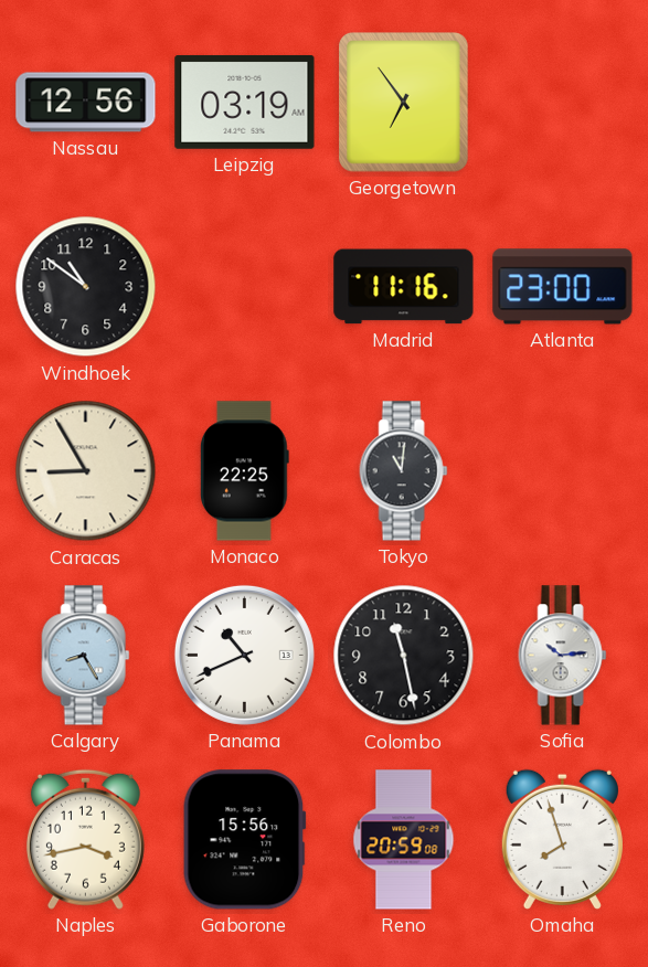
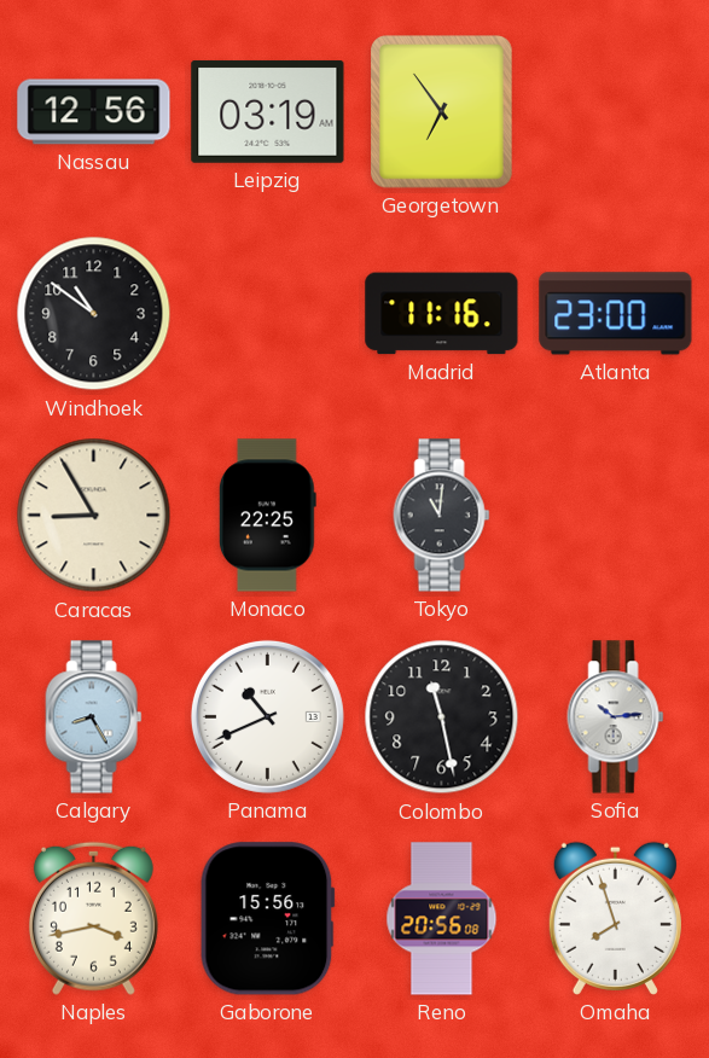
Reno: 20:59 -> 20:56 (442, 919)
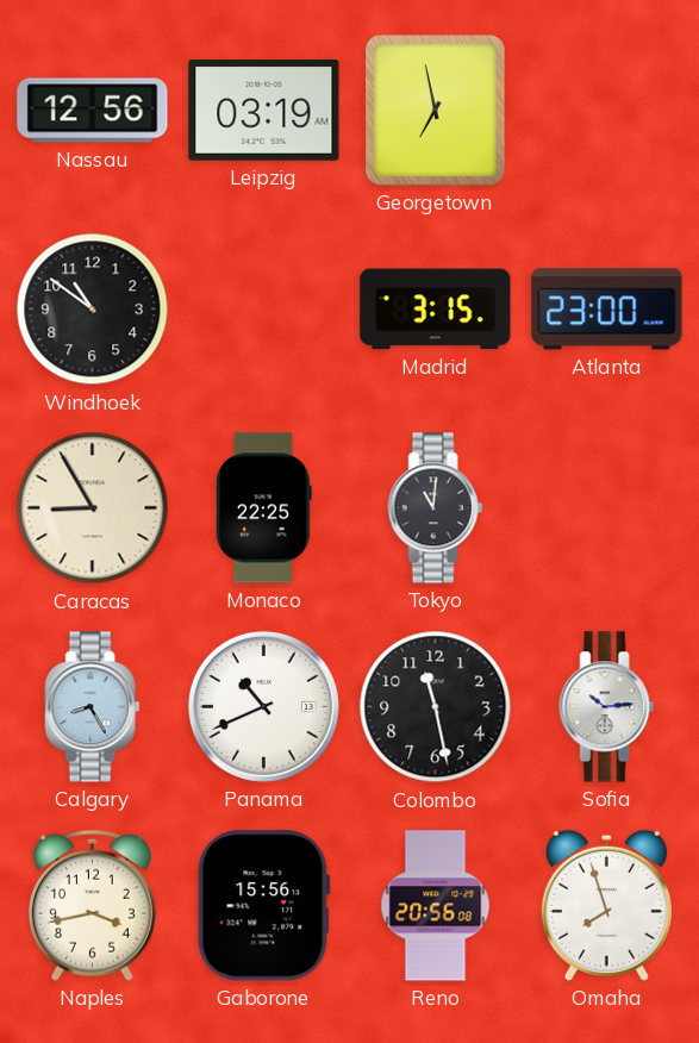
Georgetown: 6:54 -> 6:58 (436, 111)
Madrid: 11:16 -> 3:15 (436, 310)
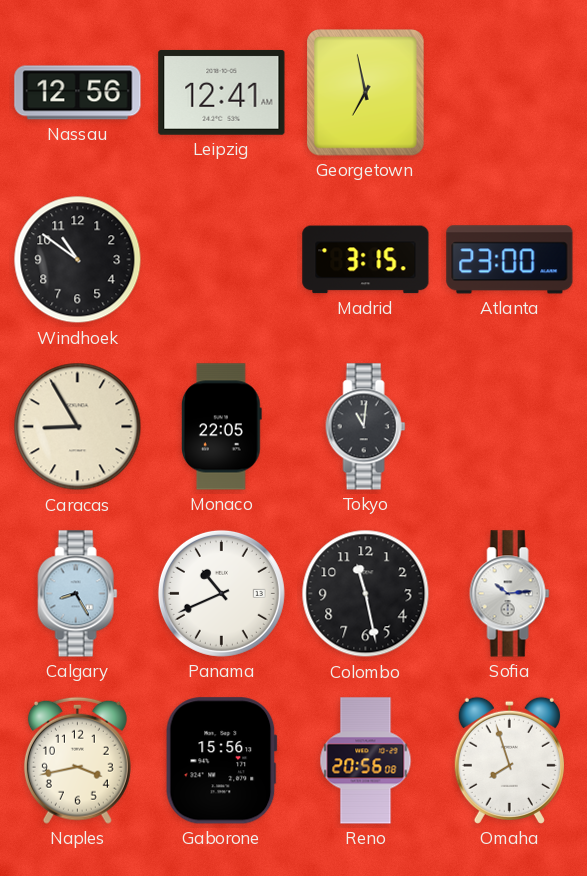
Leipzig: 03:19 -> 12:41 (222, 92)
Monaco: 22:25 -> 22:05 (221, 427)
